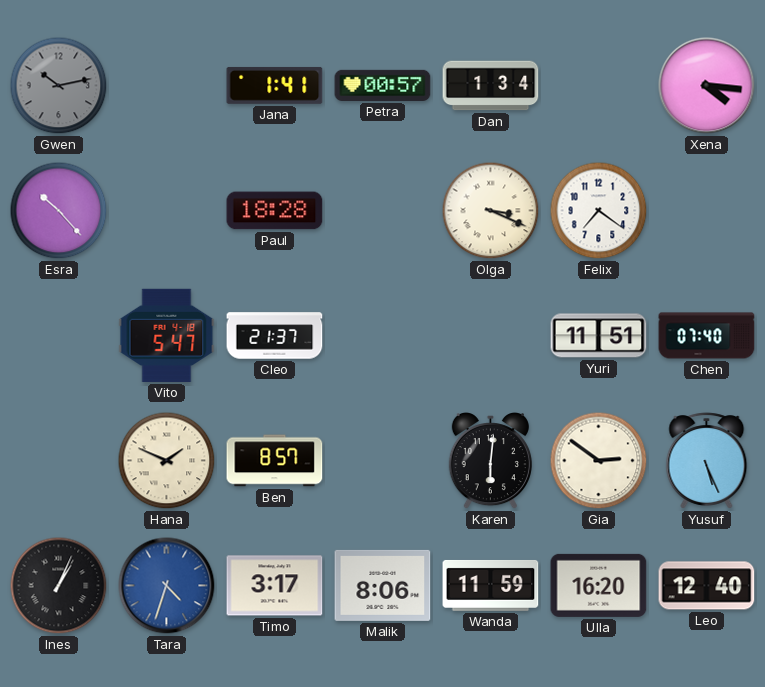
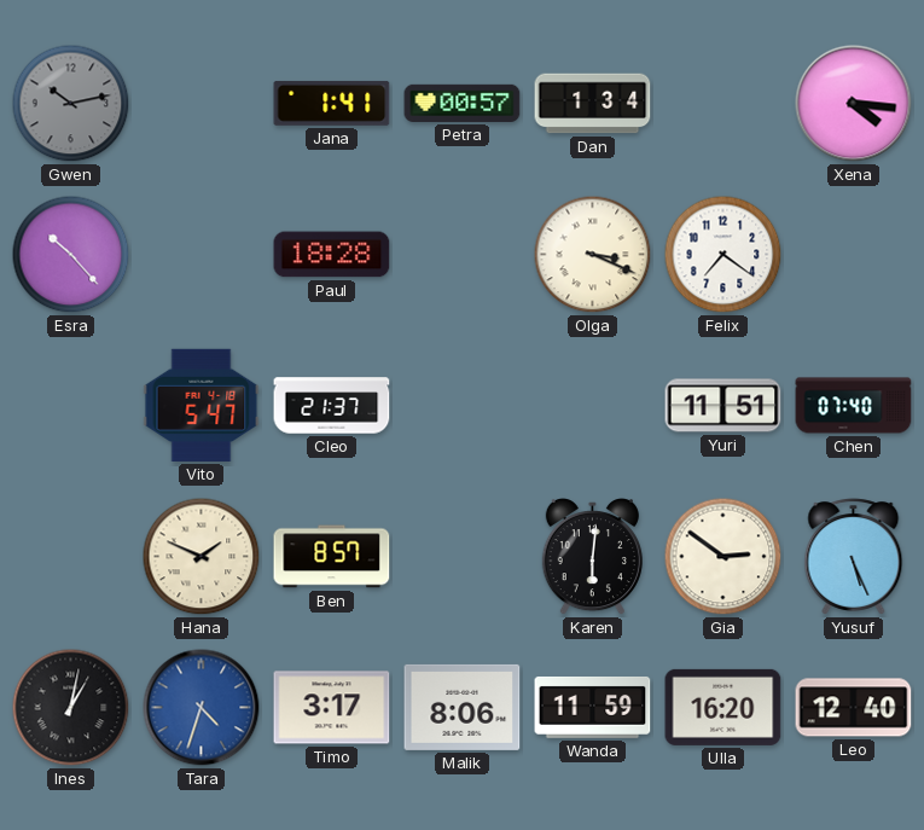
Ines: 1:04 -> 1:02 (71, 708)
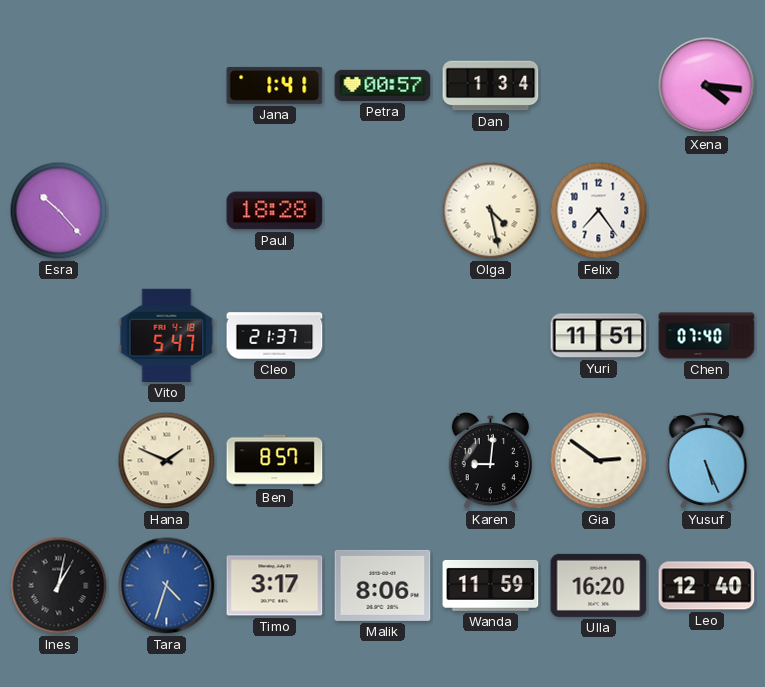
Gwen: 10:13 -> none (71, 104)
Olga: 3:19 -> 4:28 (491, 211)
Felix: 7:21 -> 7:24 (599, 211)
Karen: 6:01 -> 9:01 (490, 462)
